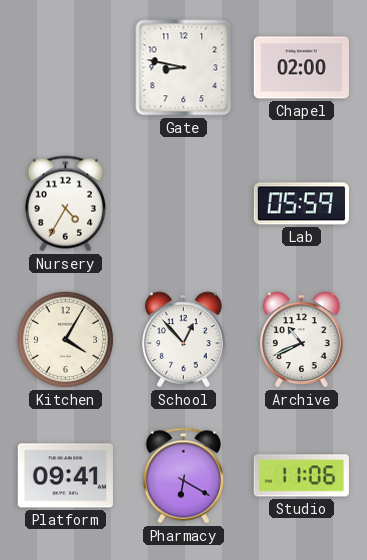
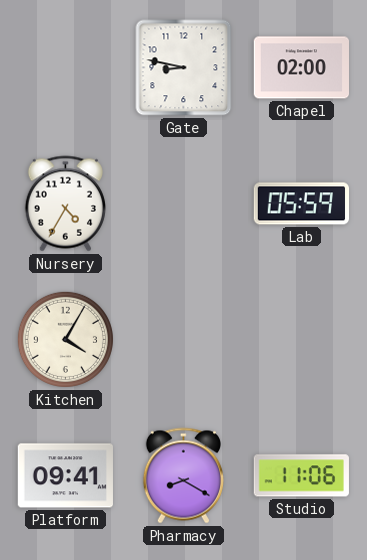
School: 12:53 -> none (184, 340)
Archive: 10:41 -> none (302, 340)
Pharmacy: 6:20 -> 8:20 (183, 476)
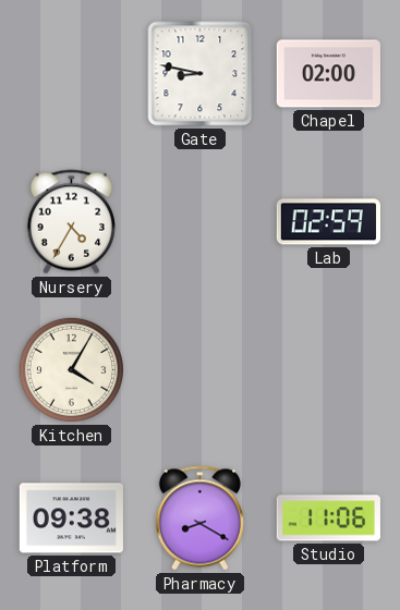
Lab: 05:59 -> 02:59 (328, 222)
Platform: 09:41 -> 09:38 (71, 518)
